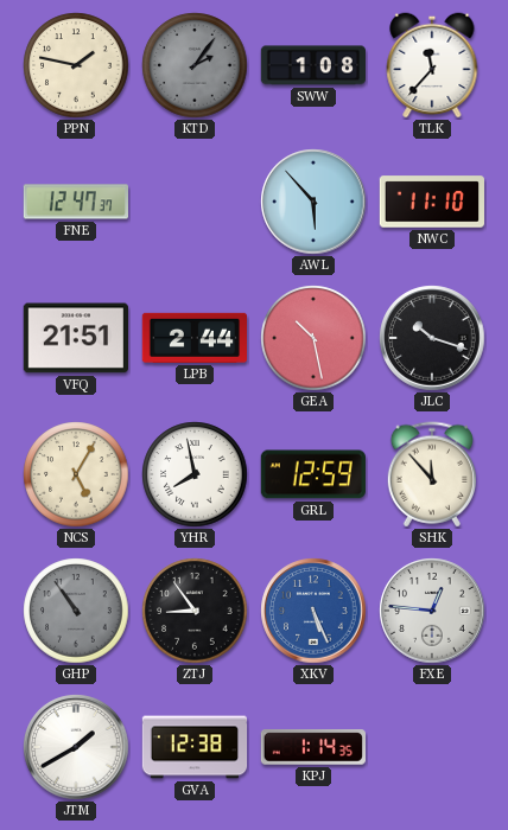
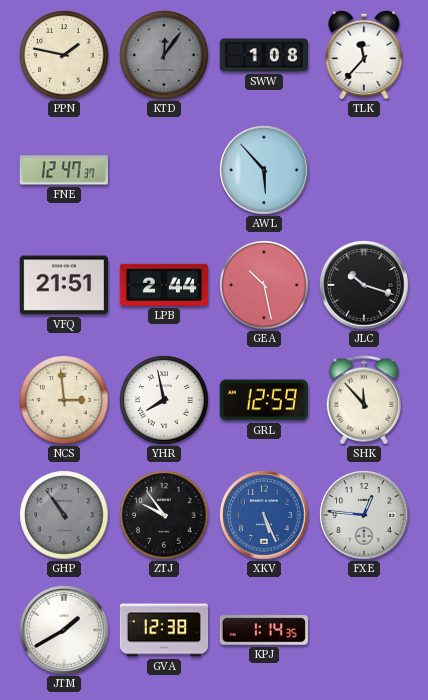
KTD: 2:06 -> 12:06 (164, 55)
NWC: 11:10 -> none (431, 202)
NCS: 5:05 -> 2:59 (64, 400)
ZTJ: 8:54 -> 9:54 (164, 515)
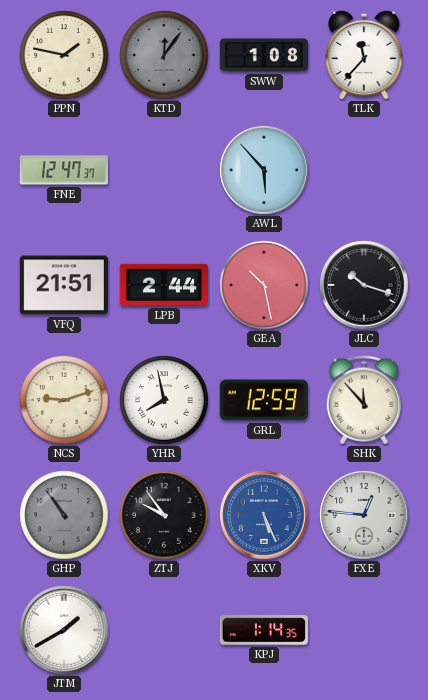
NCS: 2:59 -> 9:12 (64, 400)
GVA: 12:38 -> none (164, 630)
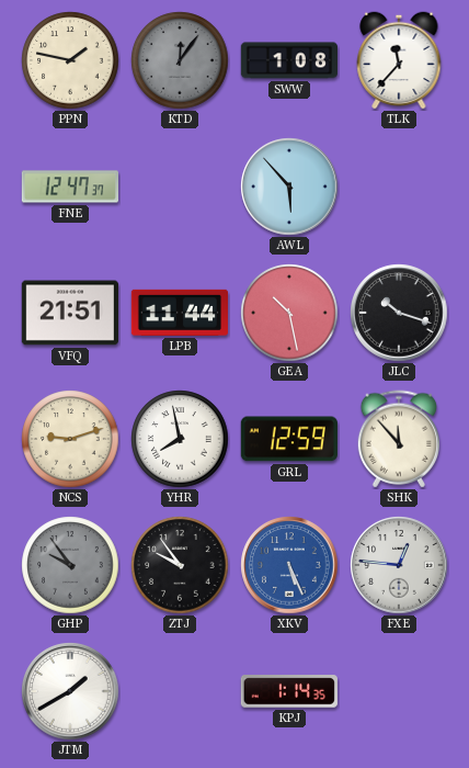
LPB: 2:44 -> 11:44 (180, 313)
GHP: 10:54 -> 9:54 (70, 565)
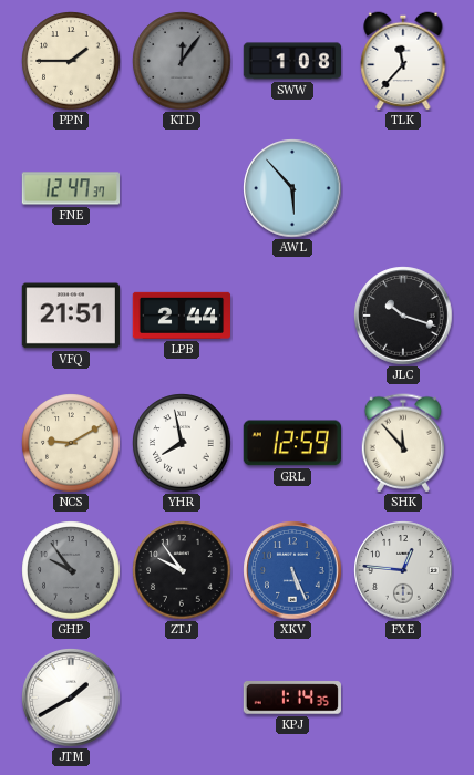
PPN: 1:47 -> 1:45 (71, 61)
LPB: 11:44 -> 2:44 (182, 316)
GEA: 10:28 -> none (289, 313)
NCS: 9:12 -> 9:10 (71, 443)
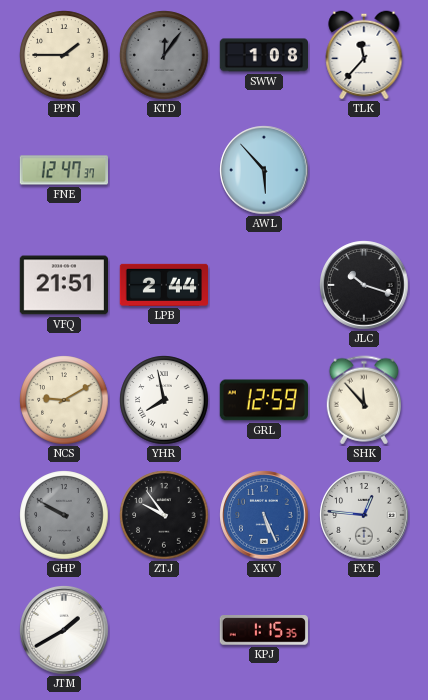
GHP: 9:54 -> 9:50 (64, 515)
KPJ: 1:14 -> 1:15 (264, 630)
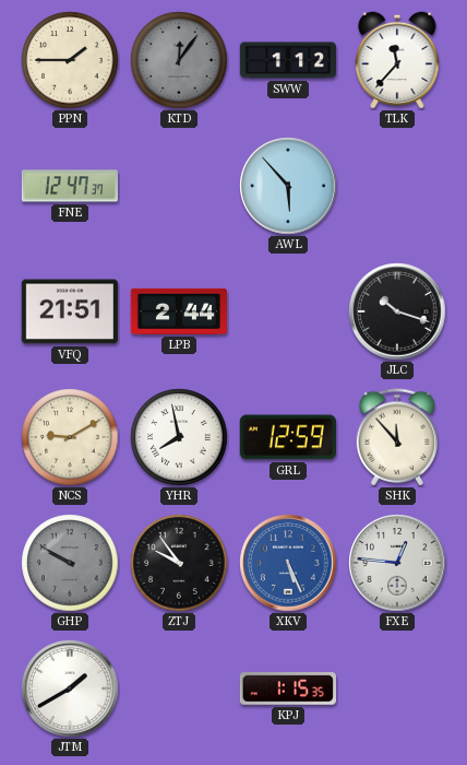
SWW: 1:08 -> 1:12 (287, 60)
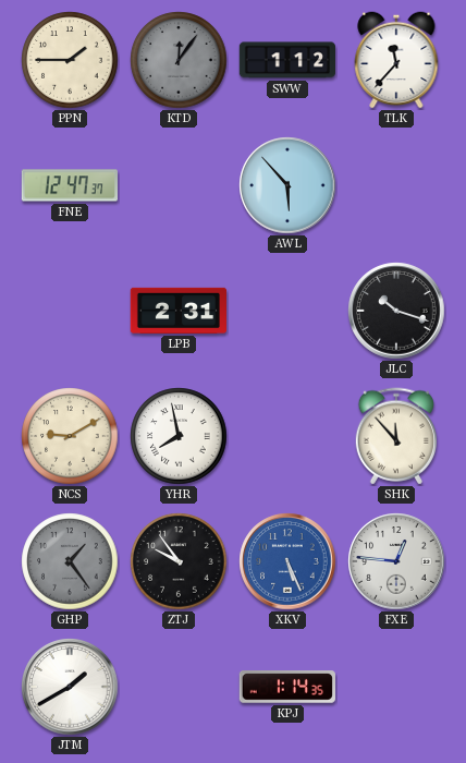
VFQ: 21:51 -> none (69, 311)
LPB: 2:44 -> 2:31 (179, 311)
GRL: 12:59 -> none (288, 437)
GHP: 9:50 -> 1:24 (70, 561)
KPJ: 1:15 -> 1:14 (287, 687)
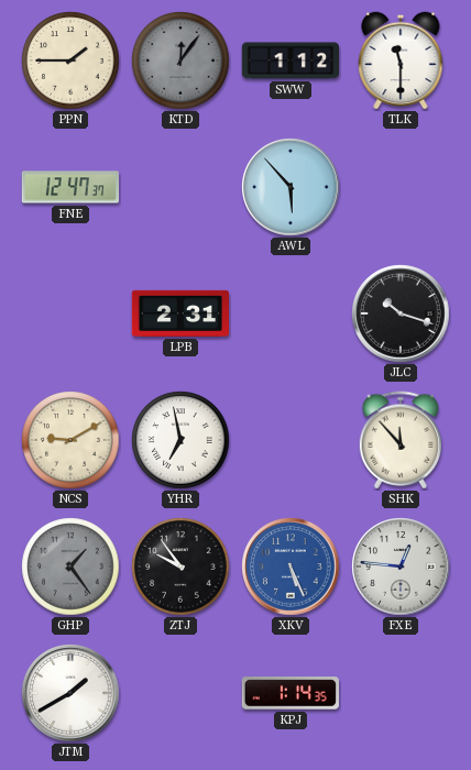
TLK: 11:37 -> 11:30 (401, 61)
YHR: 7:58 -> 6:58 (180, 440)
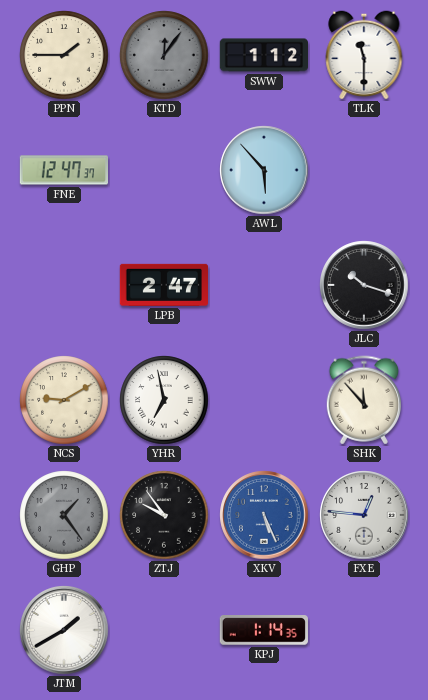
LPB: 2:31 -> 2:47 (164, 285)
